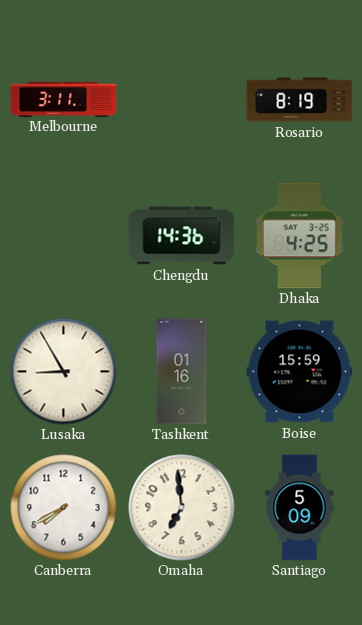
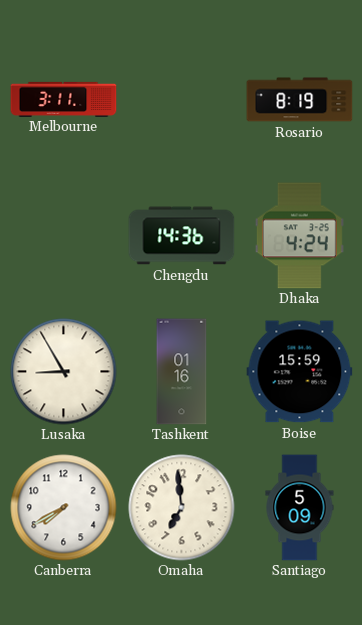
Dhaka: 4:25 -> 4:24 (299, 236)
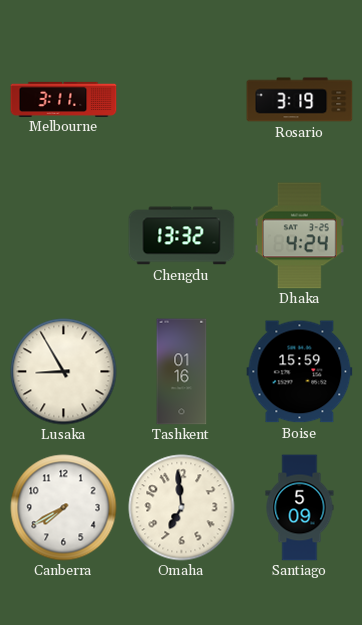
Rosario: 8:19 -> 3:19 (300, 100)
Chengdu: 14:36 -> 13:32 (182, 236)
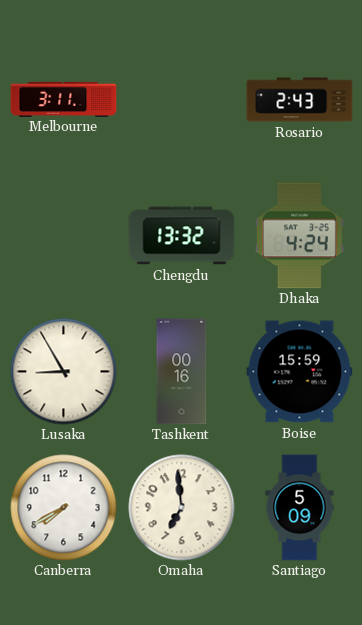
Rosario: 3:19 -> 2:43 (300, 100)
Tashkent: 01:16 -> 00:16 (182, 372)
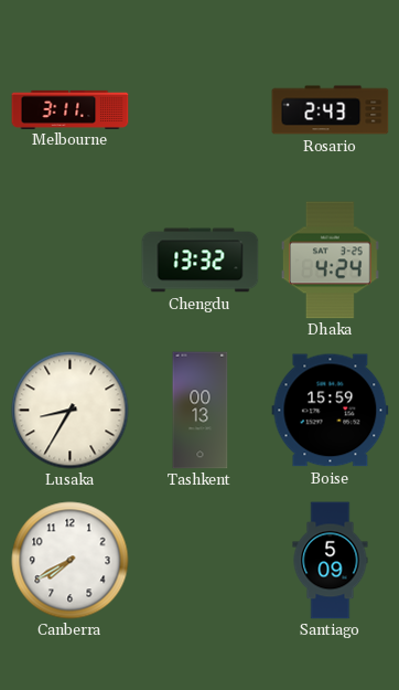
Lusaka: 8:55 -> 8:35 (71, 411)
Tashkent: 00:16 -> 00:13 (201, 411)
Omaha: 6:59 -> none (182, 508)
